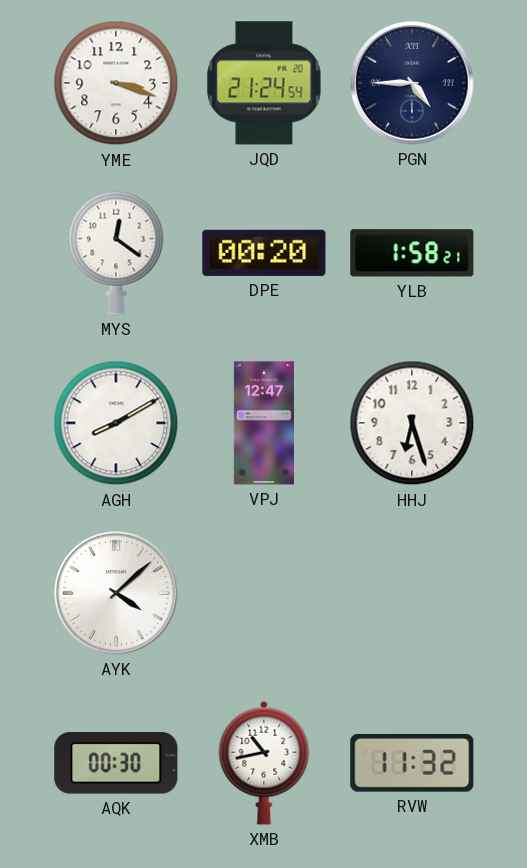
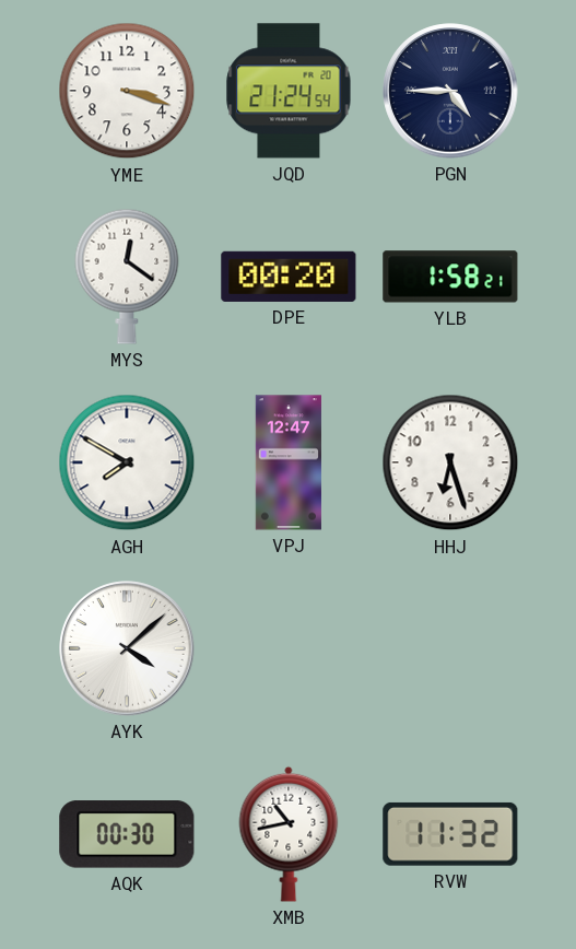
AGH: 8:10 -> 7:50 (127, 462)
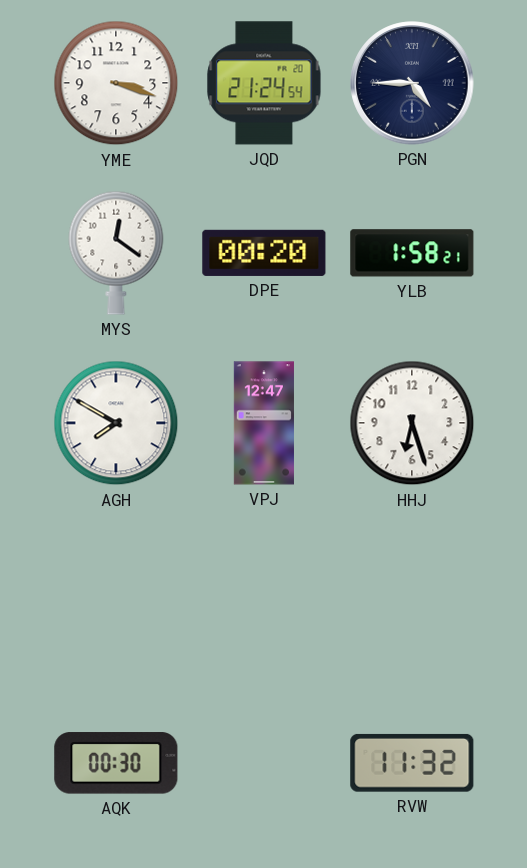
AYK: 4:08 -> none (127, 648)
XMB: 10:43 -> none (289, 834)
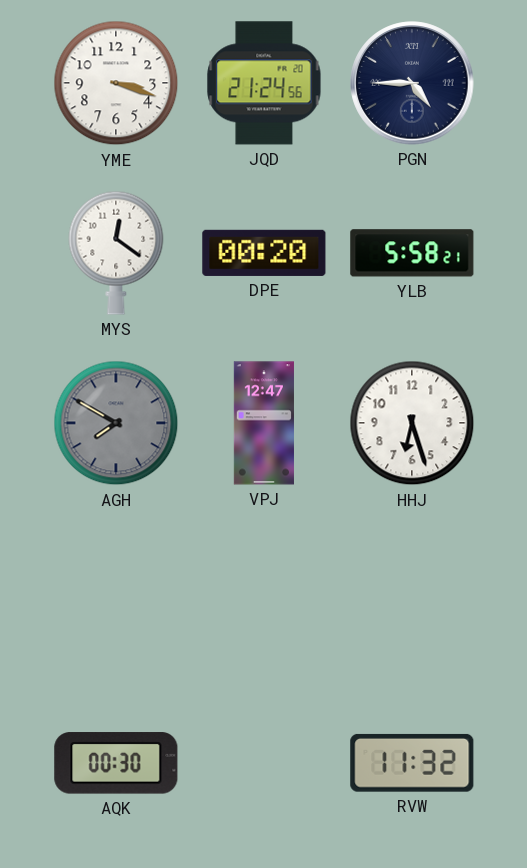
JQD: 21:24:54 -> 21:24:56 (264, 83)
YLB: 1:58 -> 5:58 (412, 253)
AGH dial: white -> grey (116, 423)
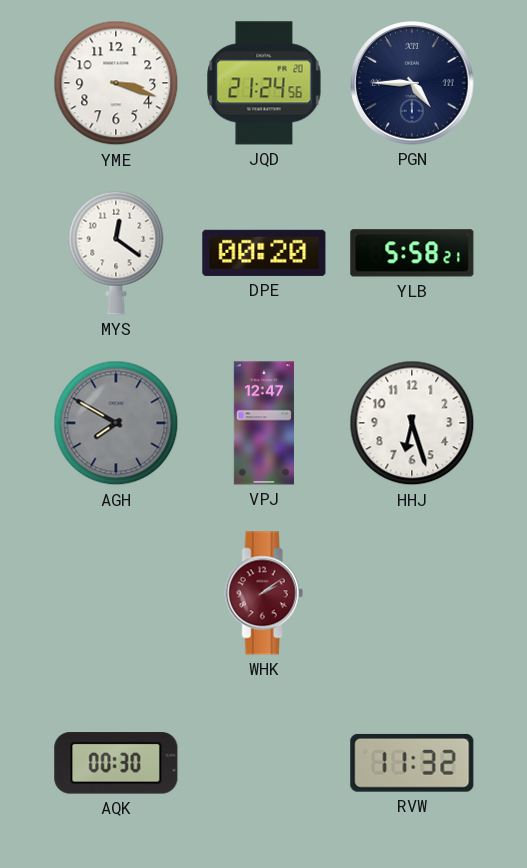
WHK: none -> 2:09 (264, 593)
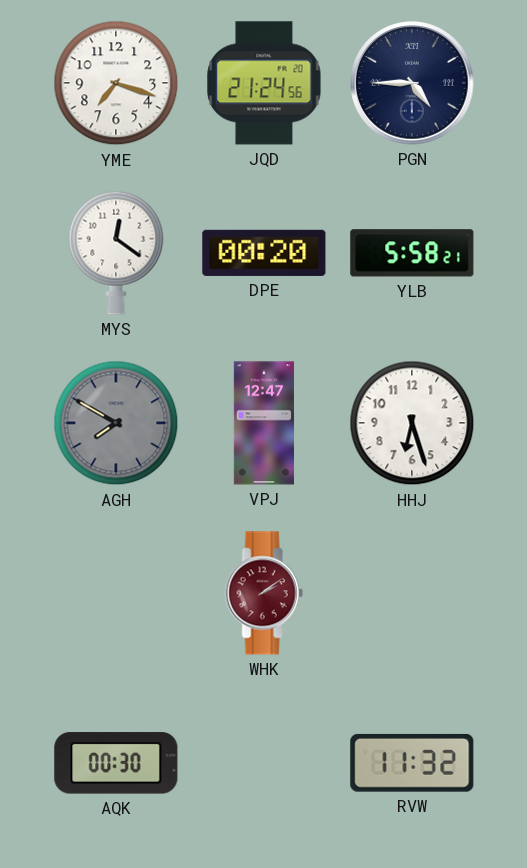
YME: 3:18 -> 7:18 (116, 83)
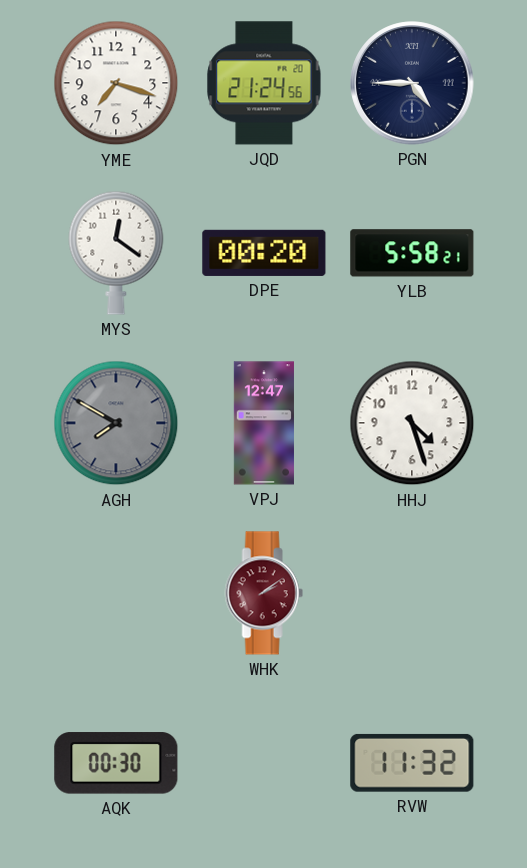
HHJ: 6:27 -> 4:27 (412, 423)
